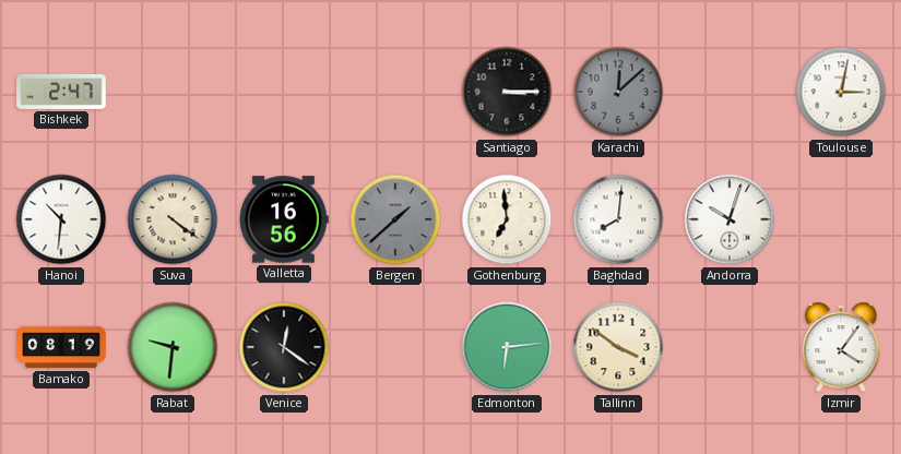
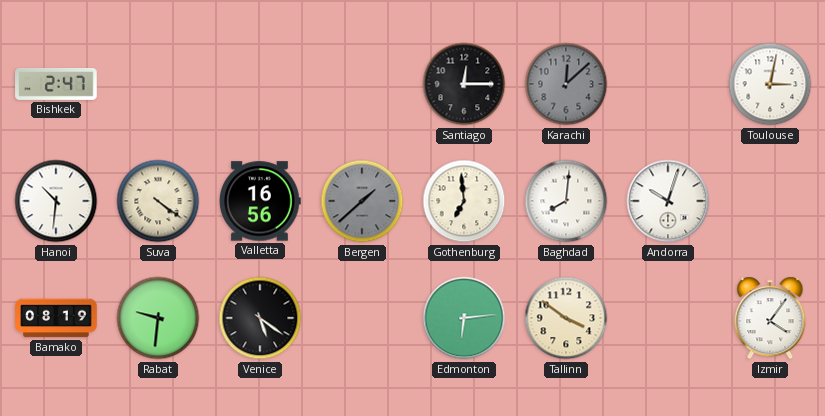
Santiago: 3:15 -> 12:15 (464, 84)
Venice: 12:21 -> 5:21 (260, 318)
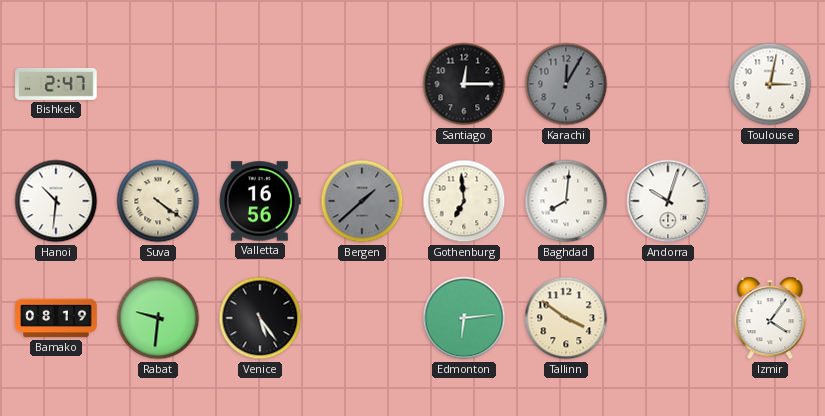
Karachi: 12:08 -> 12:05 (566, 84)
Venice: 5:21 -> 5:24 (260, 318)
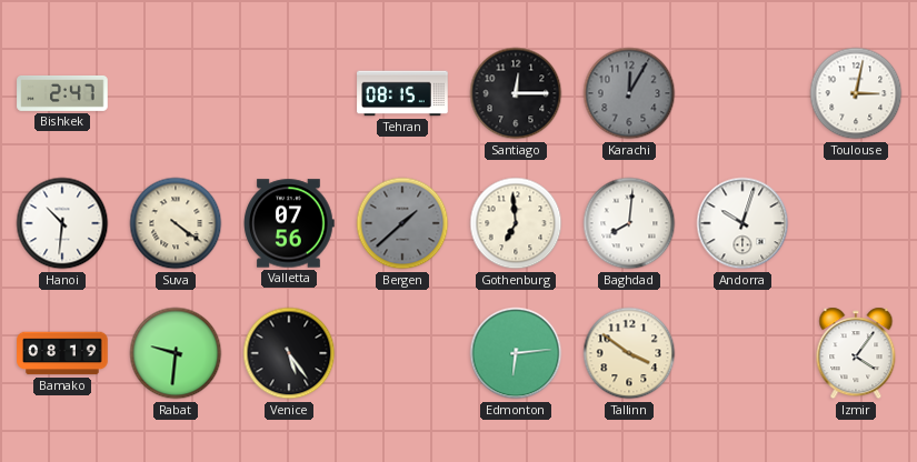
Tehran: none -> 08:15 (402, 93)
Valletta: 16:56 -> 07:56 (289, 223)
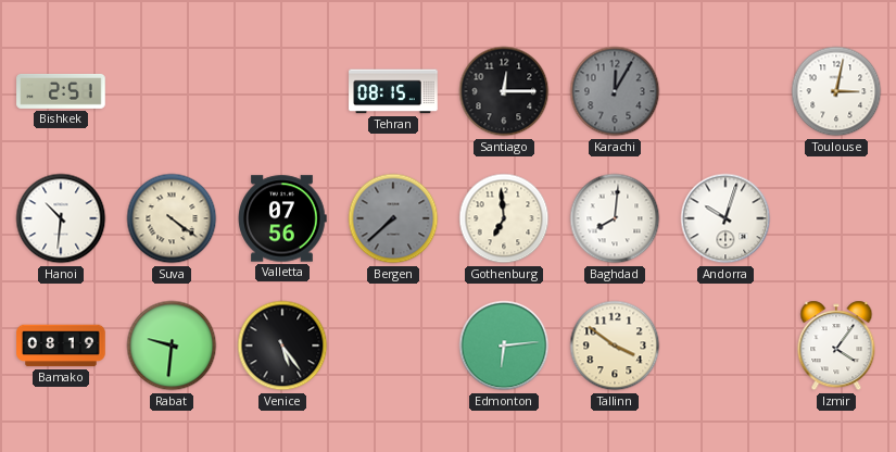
Bishkek: 2:47 -> 2:51 (61, 91)
Bergen: 1:38 -> 7:38 (393, 218)
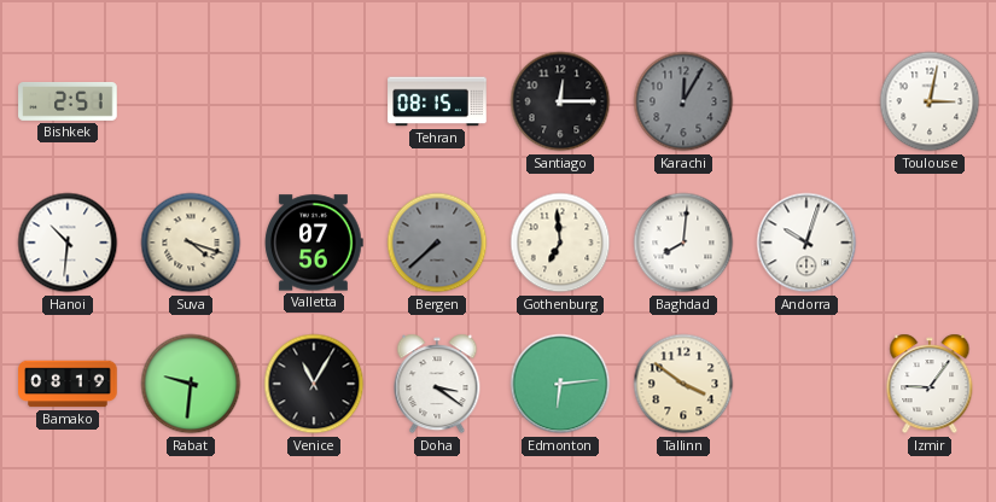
Suva: 4:21 -> 4:18 (191, 243)
Venice: 5:24 -> 11:05 (314, 384)
Doha: none -> 3:21 (437, 384)
Izmir: 4:06 -> 9:06 (930, 384)
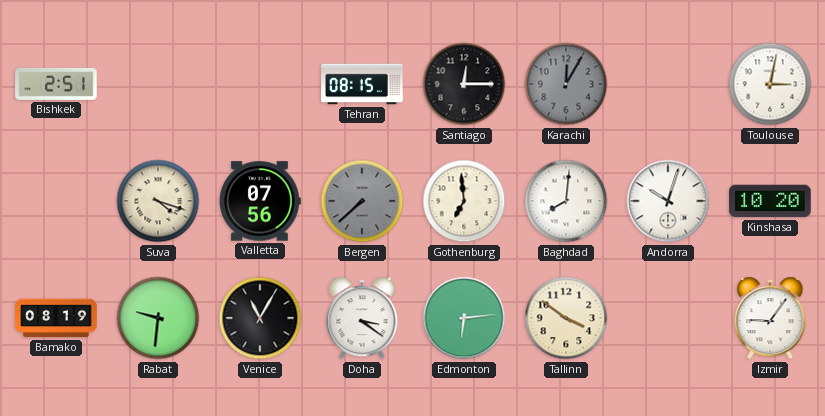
Hanoi: 10:31 -> none (68, 243)
Kinshasa: none -> 10:20 (770, 201)
